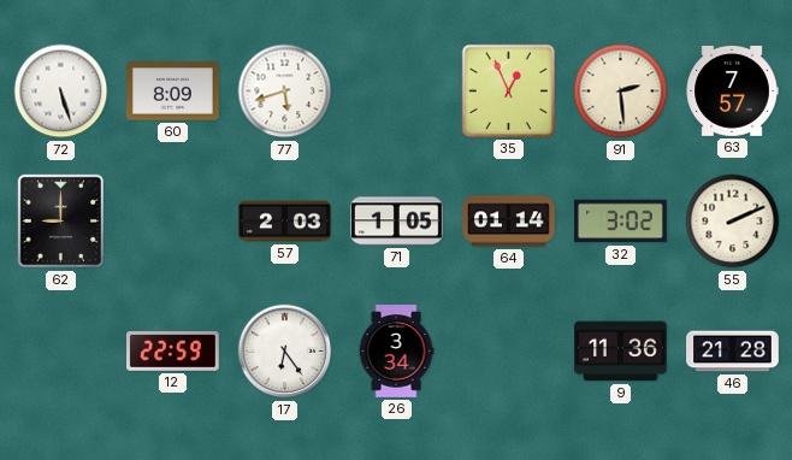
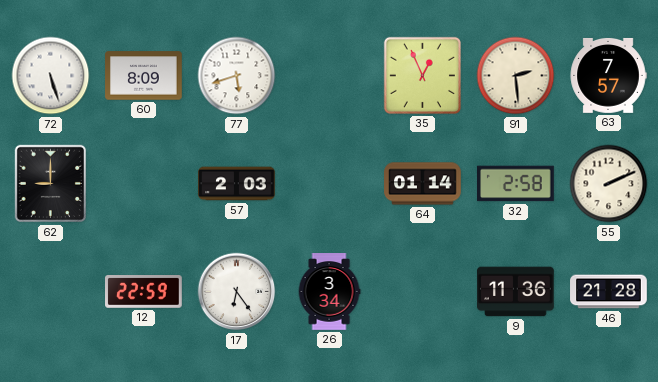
71: 1:05 -> none (397, 222)
32: 3:02 -> 2:58 (516, 184)
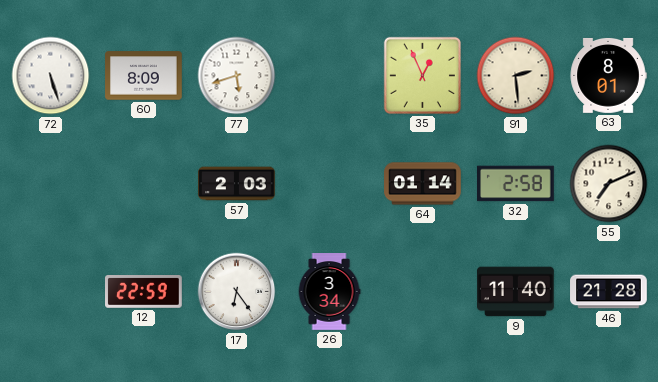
63: 7:57 -> 8:01 (608, 75)
62: 9:00 -> none (51, 184)
55: 2:11 -> 7:11 (609, 184)
9: 11:36 -> 11:40 (516, 292)
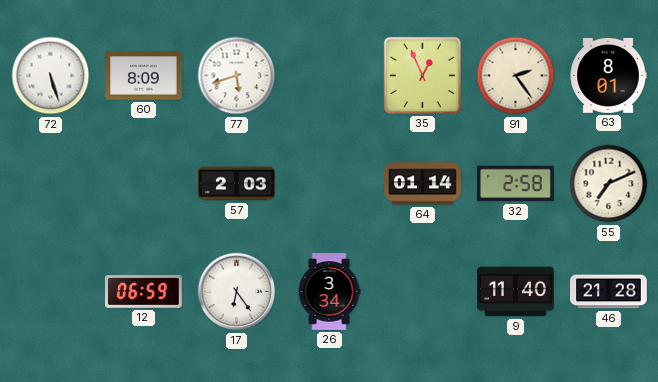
91: 2:29 -> 2:24 (516, 76)
12: 22:59 -> 06:59 (144, 292)
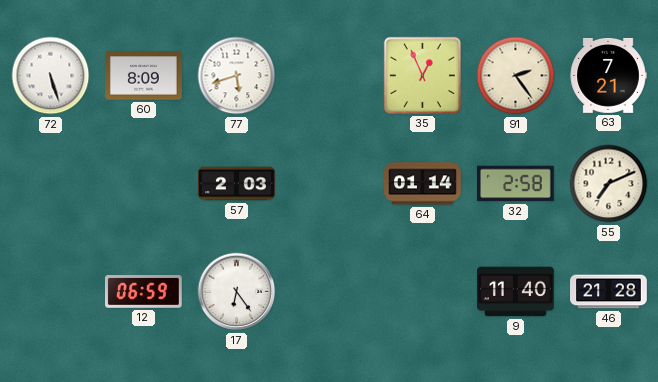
63: 8:01 -> 7:21 (608, 75)
26: 3:34 -> none (329, 292)
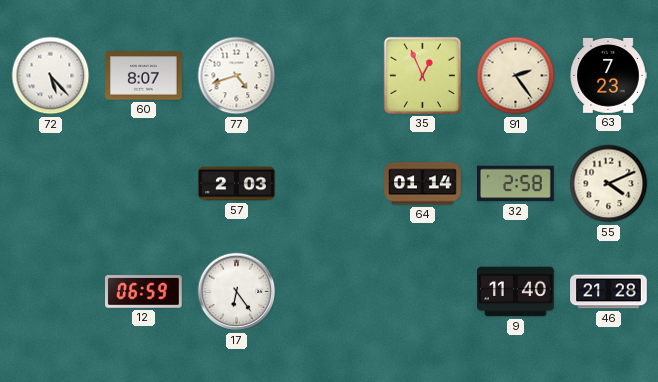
72: 5:27 -> 5:23 (51, 76)
60: 8:09 -> 8:07 (144, 76)
77: 5:42 -> 4:42 (237, 76)
63: 7:21 -> 7:23 (608, 75)
55: 7:11 -> 4:11 (609, 184)
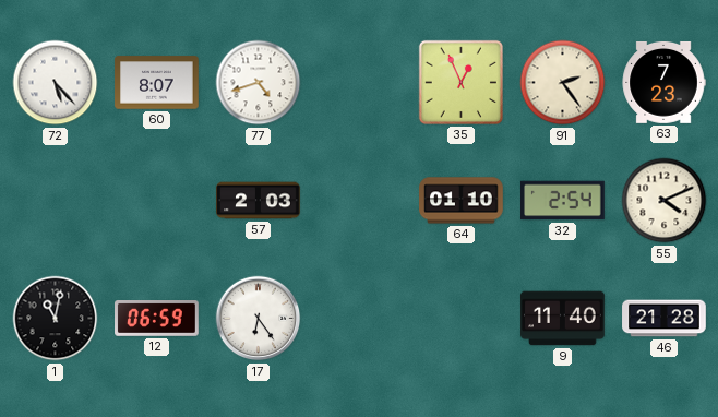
64: 01:14 -> 01:10 (462, 201)
32: 2:58 -> 2:54 (563, 201)
1: none -> 11:02 (56, 319)
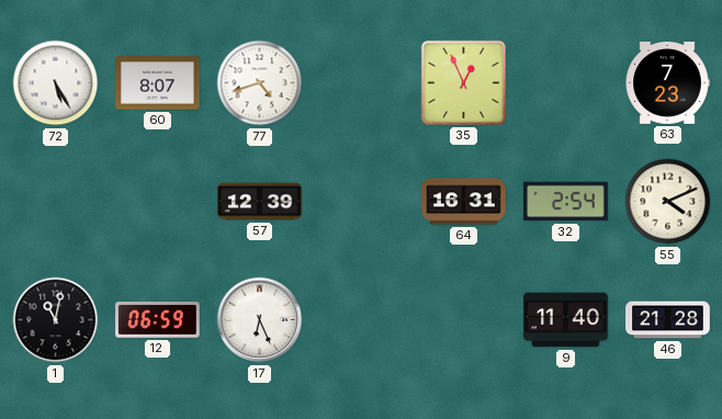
72: 5:23 -> 5:25 (56, 83)
91: 2:24 -> none (563, 83)
57: 2:03 -> 12:39 (260, 202)
64: 01:10 -> 16:31 (464, 202)
17: 6:24 -> 6:26 (260, 320)
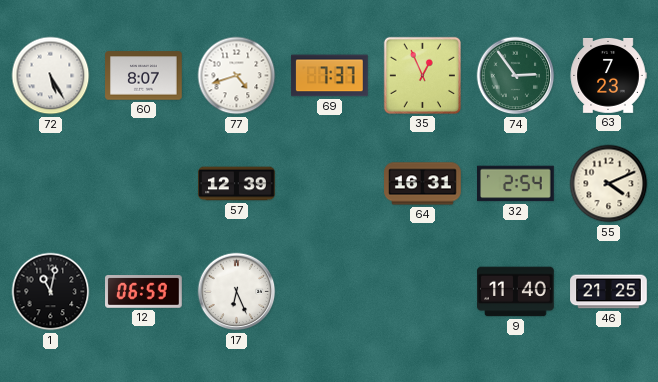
69: none -> 7:37 (330, 76)
74: none -> 2:54 (516, 76)
46: 21:28 -> 21:25 (609, 292)
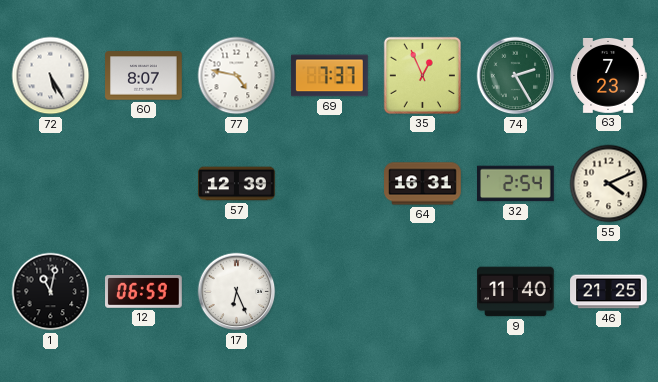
77: 4:42 -> 4:47 (237, 76)
74: 2:54 -> 2:25 (516, 76)
